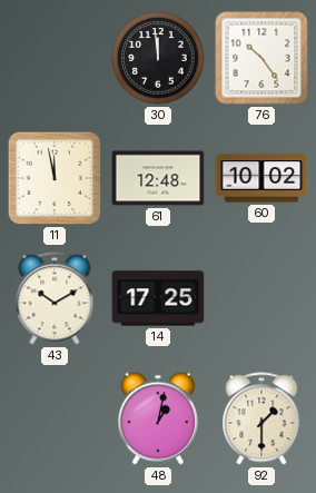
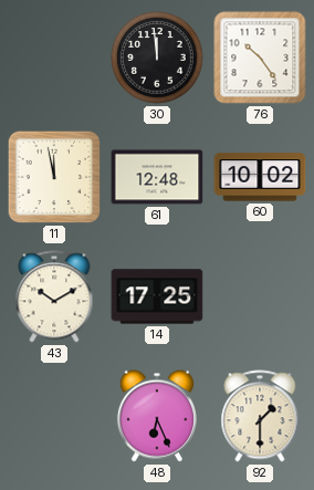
48: 1:02 -> 6:26 (157, 416)
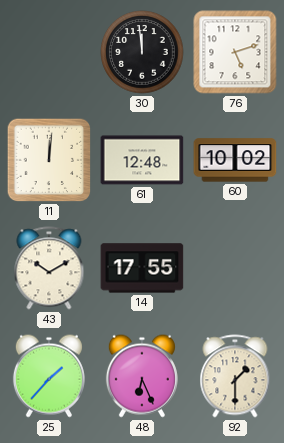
76: 10:24 -> 5:12 (235, 52)
11: 11:58 -> 12:01 (49, 160)
14: 17:25 -> 17:55 (142, 268)
25: none -> 1:37 (49, 376)
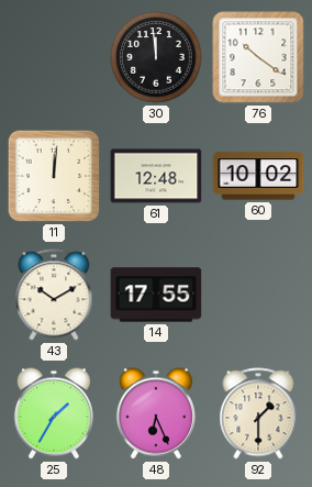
76: 5:12 -> 10:21 (258, 57)
25: 1:37 -> 1:35 (54, 413)
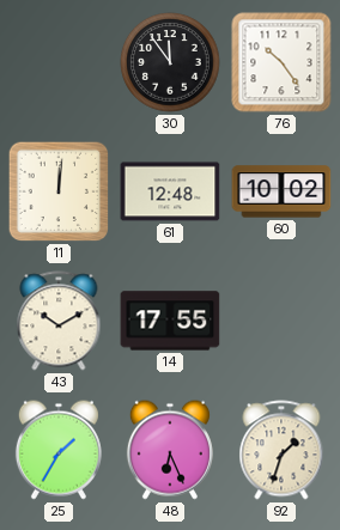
30: 11:59 -> 11:54 (170, 62)
76: 10:21 -> 10:24 (281, 62)
92: 1:30 -> 1:33 (281, 450)
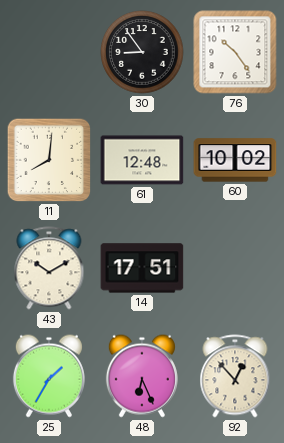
30: 11:54 -> 8:54 (142, 52)
11: 12:01 -> 8:01 (49, 160)
14: 17:55 -> 17:51 (142, 268)
92: 1:33 -> 12:53 (235, 376)
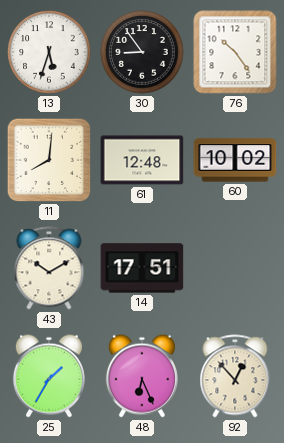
13: none -> 5:33 (49, 52)
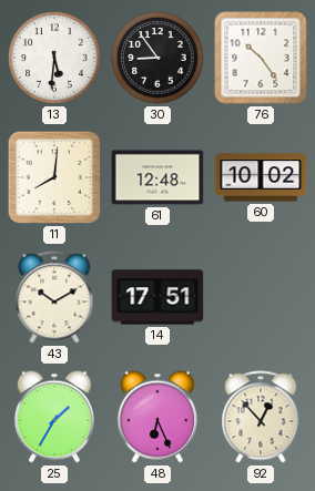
13: 5:33 -> 5:31 (54, 58)
